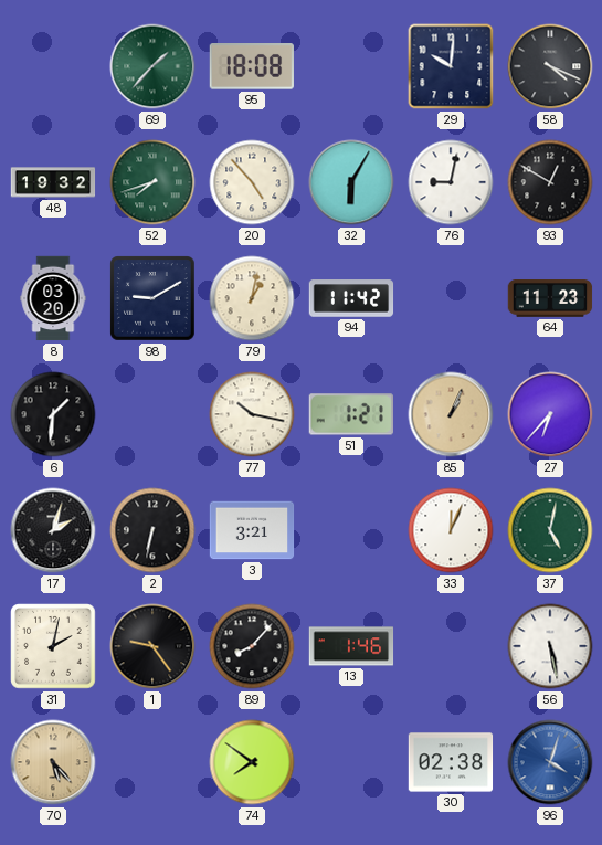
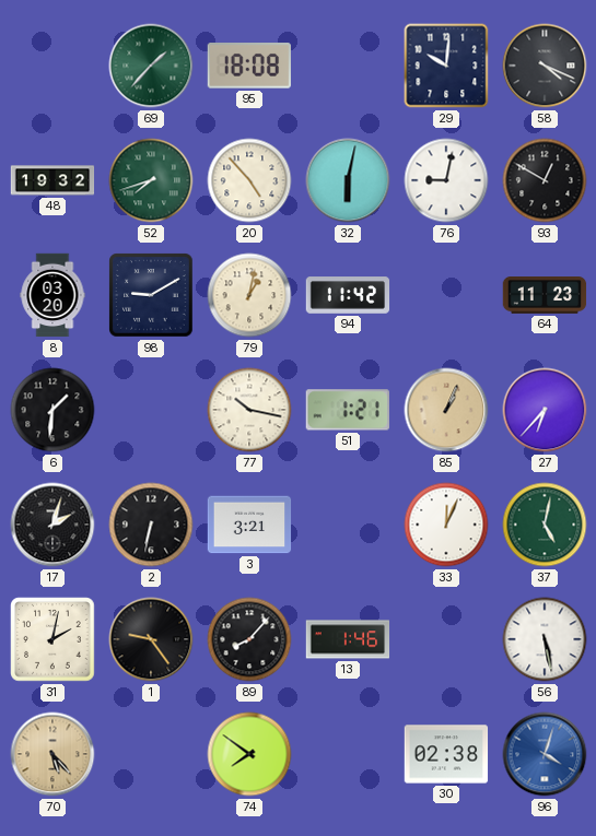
32: 6:05 -> 6:02 (348, 180)
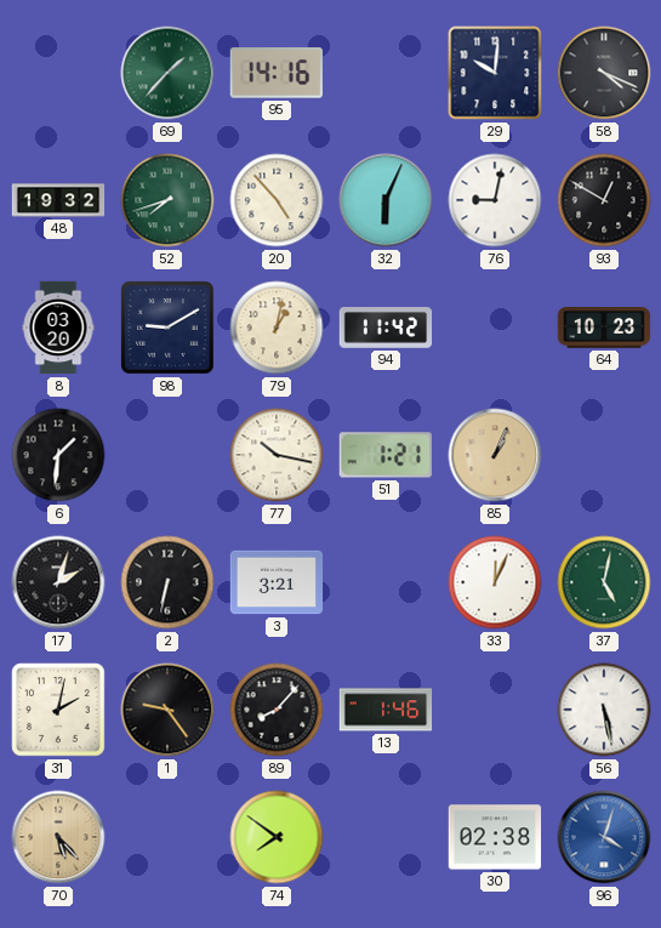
95: 18:08 -> 14:16 (277, 73)
32: 6:02 -> 6:04 (386, 200)
64: 11:23 -> 10:23 (604, 329)
27: 6:37 -> none (545, 410)
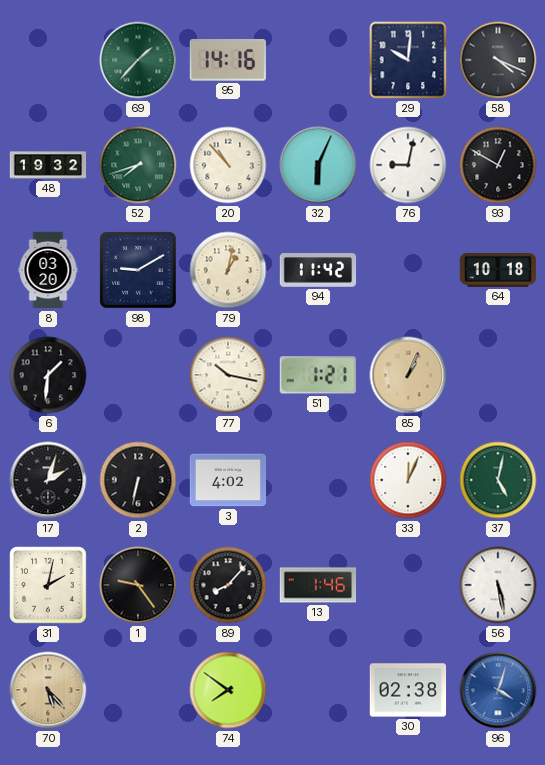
20: 4:53 -> 10:53 (228, 165)
64: 10:23 -> 10:18 (498, 271)
3: 3:21 -> 4:02 (228, 480)
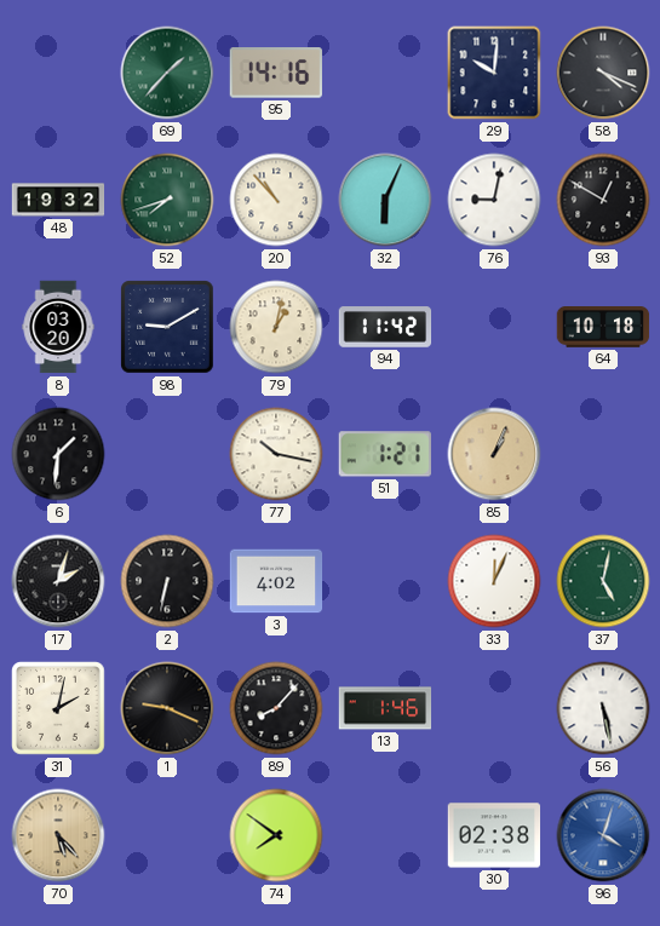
1: 9:24 -> 9:19 (167, 708)
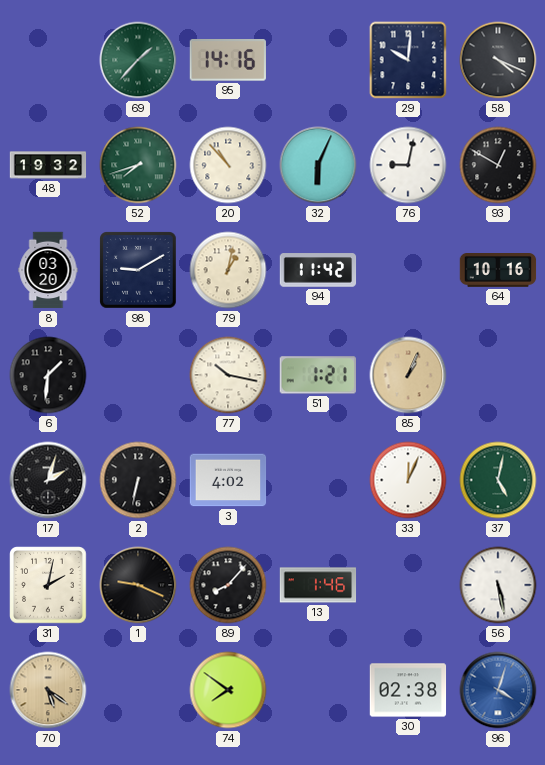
64: 10:18 -> 10:16 (498, 271)
70: 5:23 -> 5:21 (48, 690)
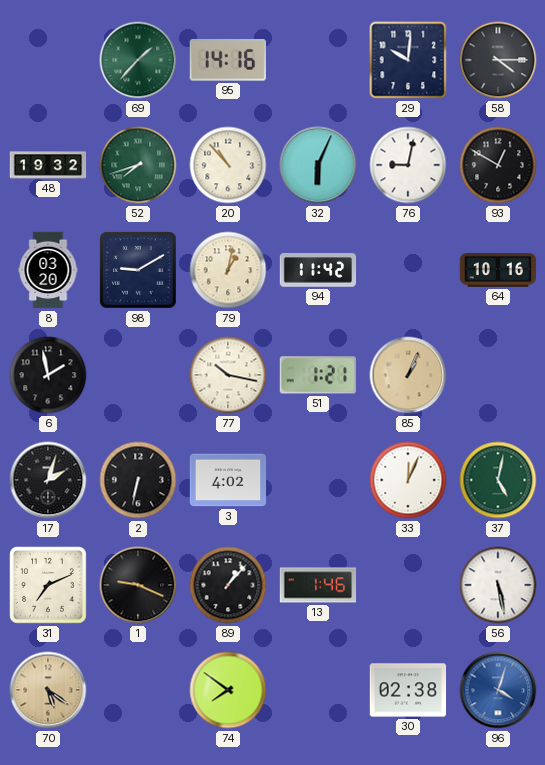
58: 4:19 -> 4:15 (498, 60)
6: 1:31 -> 1:58 (48, 375)
31: 2:02 -> 7:11 (48, 585)
89: 8:07 -> 1:07 (228, 585)
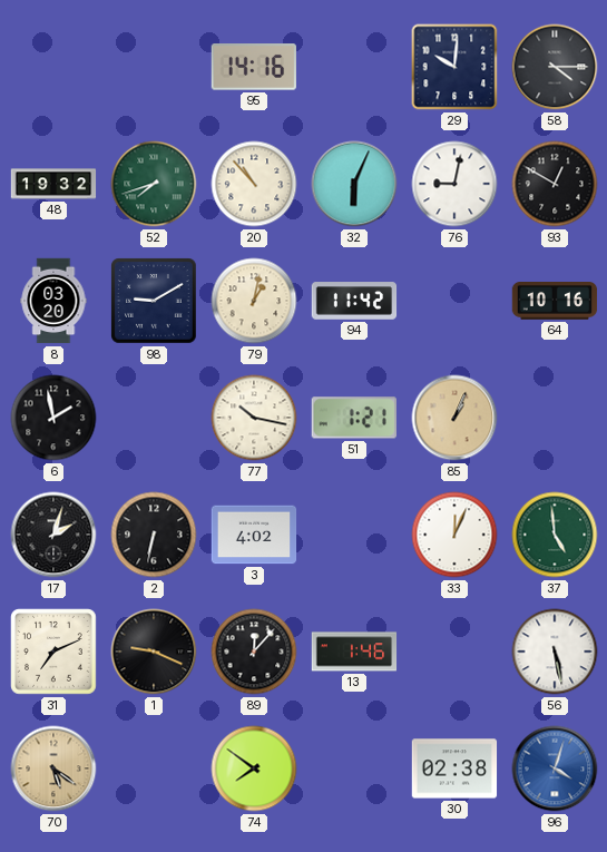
69: 1:37 -> none (138, 60)
37: 5:02 -> 4:59 (555, 535)
89: 1:07 -> 12:07 (254, 652)
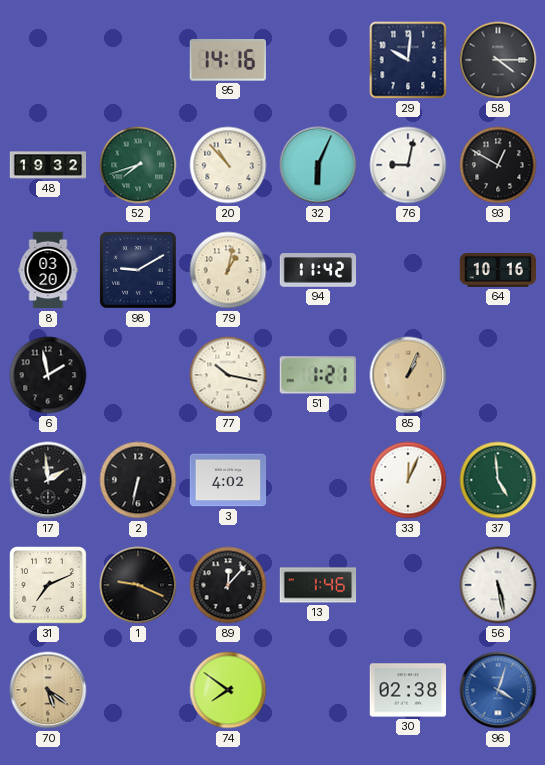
17: 2:03 -> 1:59 (48, 480)
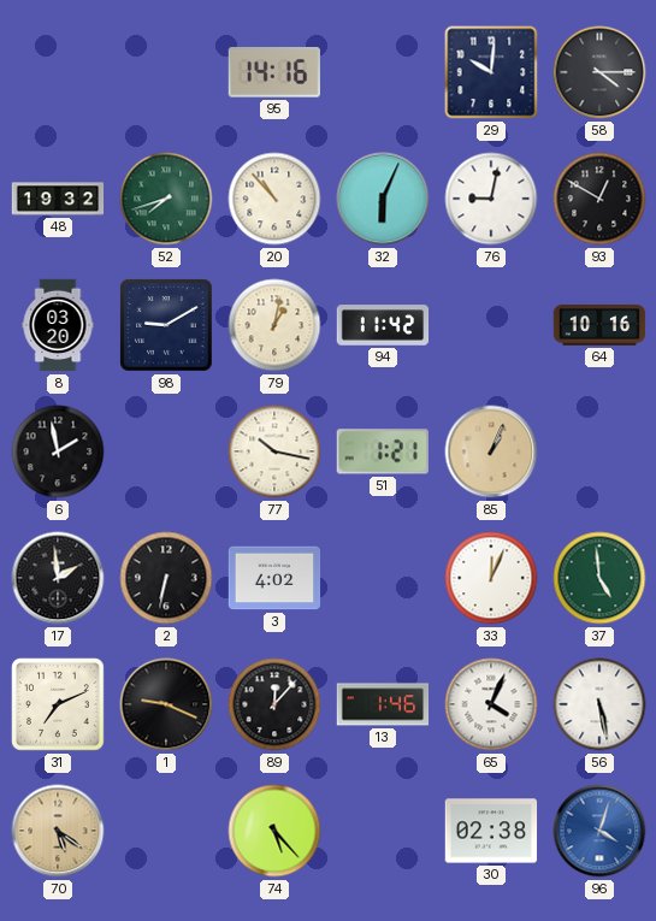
65: none -> 4:04 (491, 704)
74: 7:51 -> 5:23 (274, 831)
